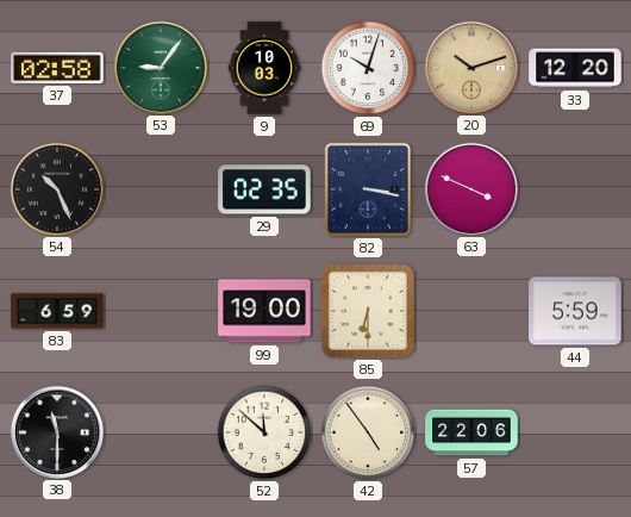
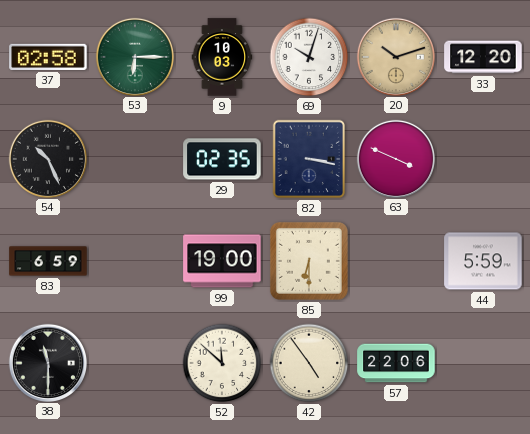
53: 9:06 -> 6:15 (134, 56)
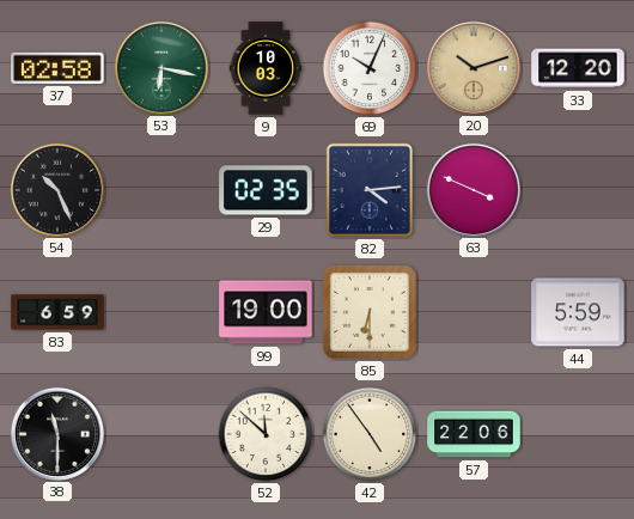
53: 6:15 -> 6:17 (160, 67)
69: 10:03 -> 10:04 (370, 68)
82: 3:17 -> 4:14 (370, 190)
